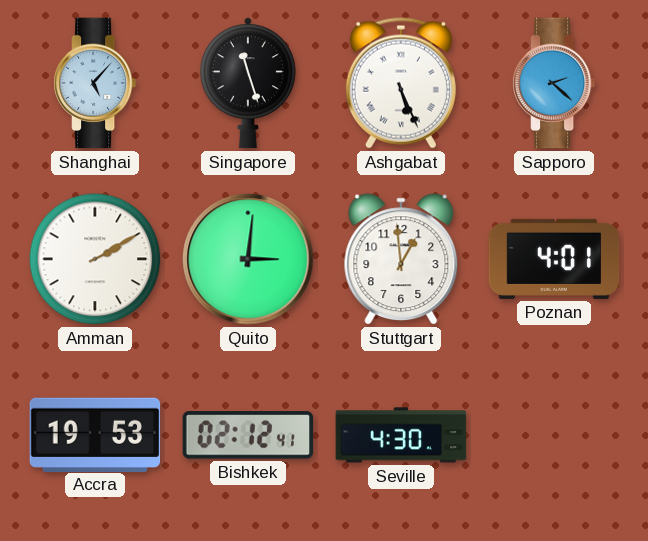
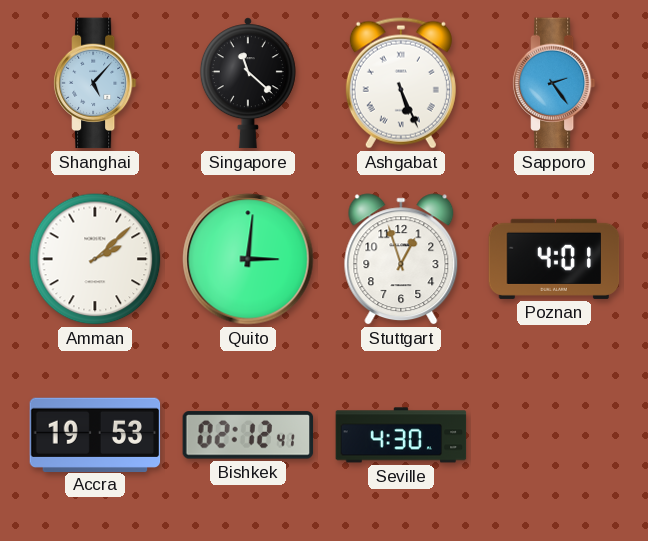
Singapore: 11:27 -> 11:22 (248, 83)
Sapporo: 2:22 -> 2:24 (554, 83)
Amman: 2:10 -> 2:08 (95, 259)
Stuttgart: 12:59 -> 12:57 (401, 259)
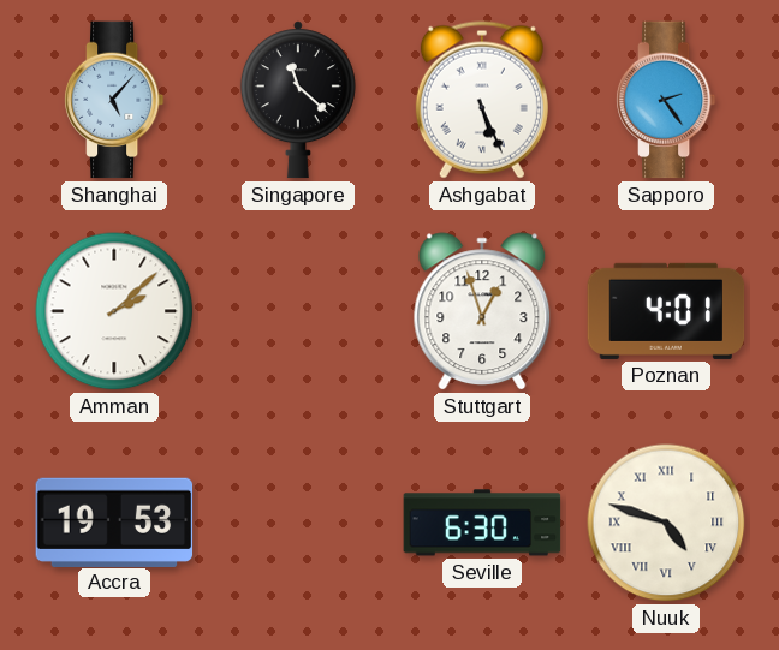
Quito: 3:01 -> none (248, 259)
Bishkek: 02:12 -> none (248, 435)
Seville: 4:30 -> 6:30 (482, 523)
Nuuk: none -> 4:48 (666, 523)
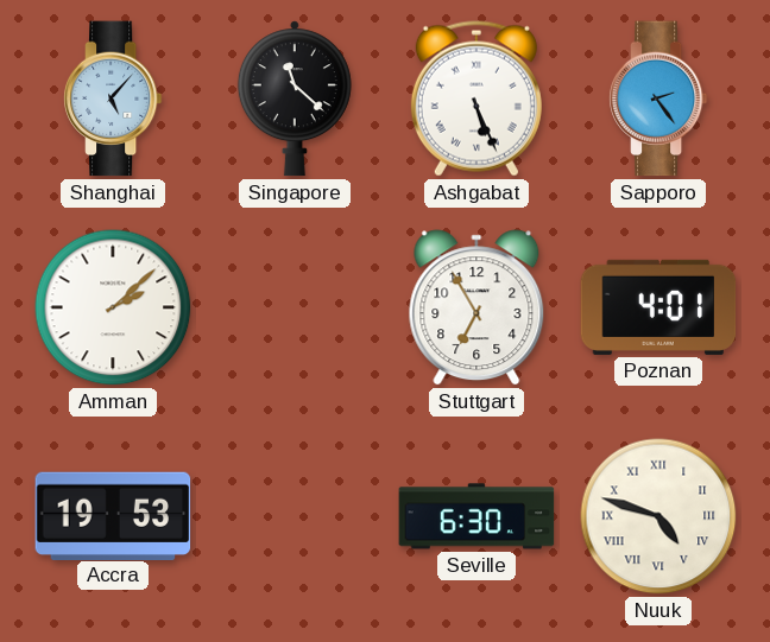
Stuttgart: 12:57 -> 6:55 (476, 307)
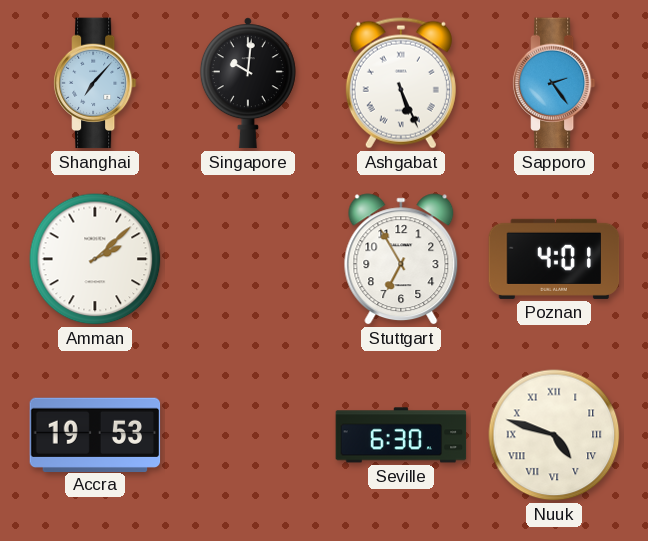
Shanghai: 5:07 -> 7:07 (95, 83)
Singapore: 11:22 -> 10:01 (248, 83)
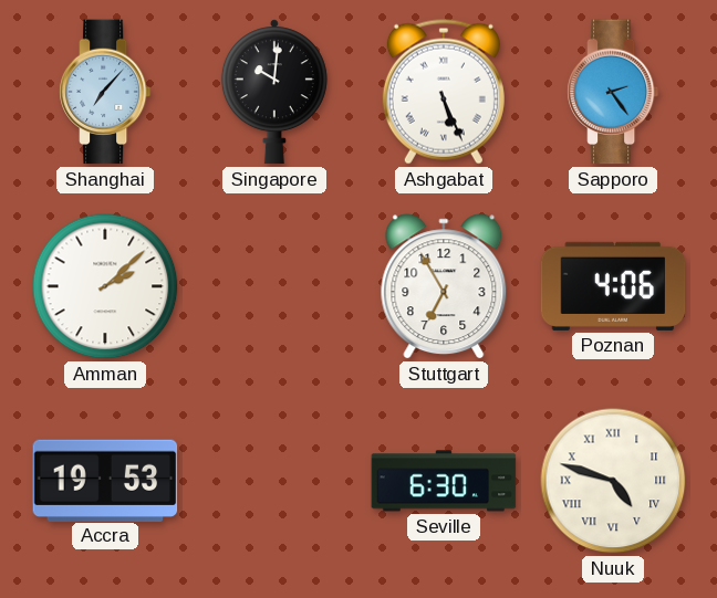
Poznan: 4:01 -> 4:06 (613, 286)
